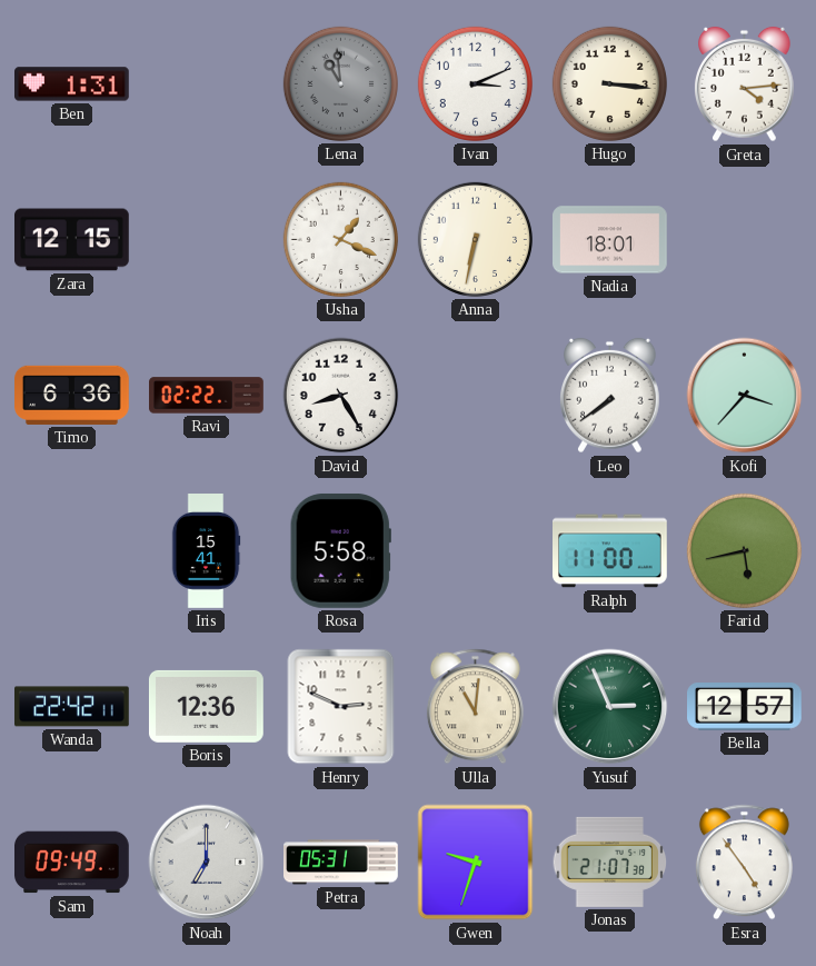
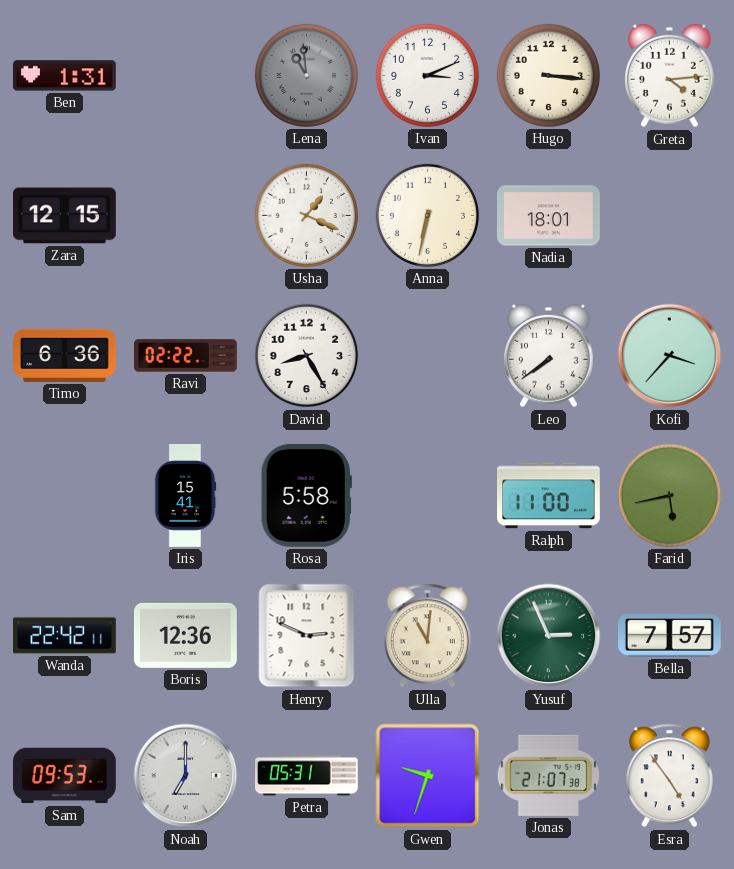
Bella: 12:57 -> 7:57 (670, 636)
Sam: 09:49 -> 09:53 (65, 776)
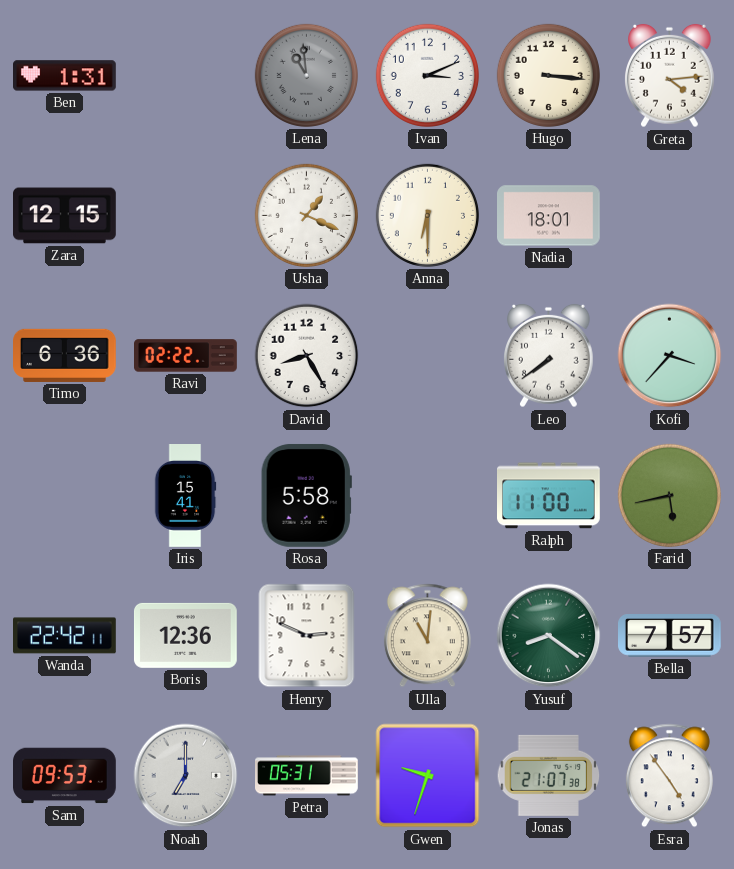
Anna: 6:32 -> 6:30 (427, 215)
Yusuf: 2:56 -> 8:21 (549, 636)
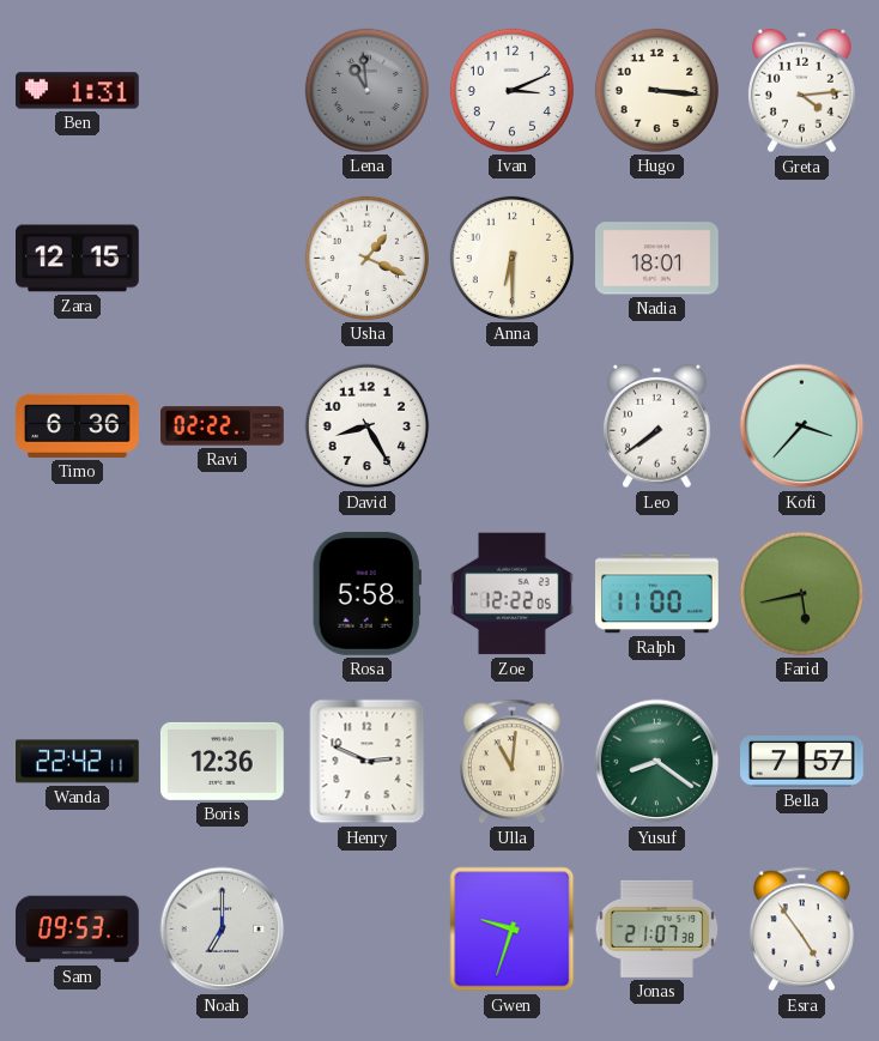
Iris: 15:41 -> none (185, 496)
Zoe: none -> 12:22 (513, 594)
Petra: 05:31 -> none (307, 776)
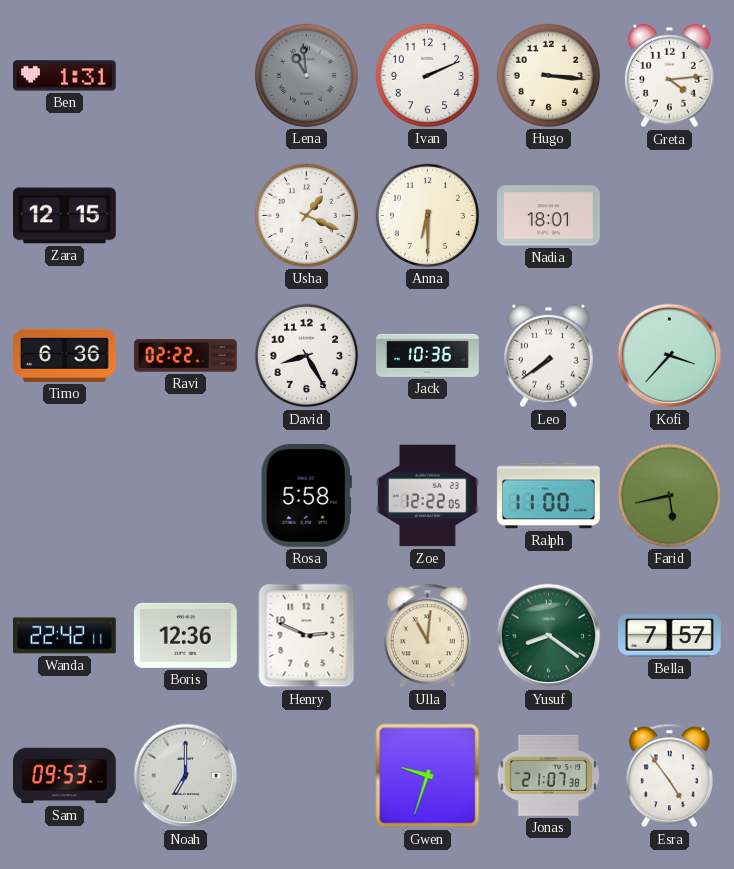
Ivan: 3:11 -> 2:11 (427, 75)
Jack: none -> 10:36 (428, 355)
